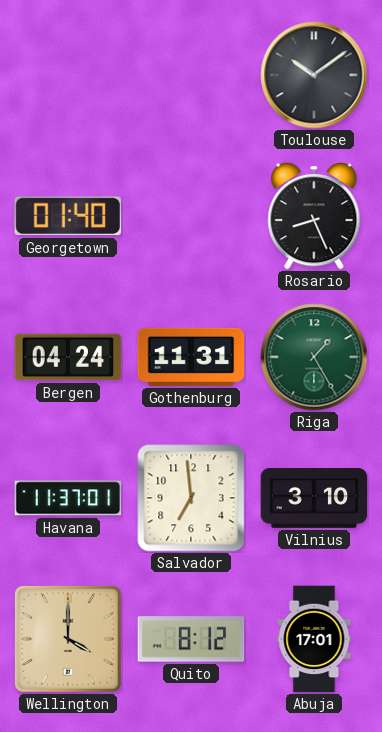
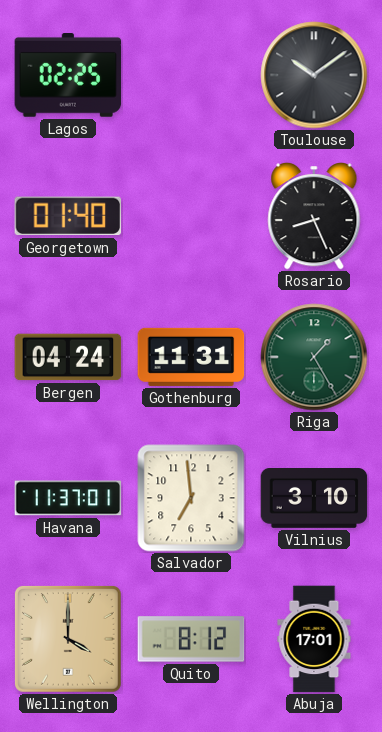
Lagos: none -> 02:25 (68, 76)
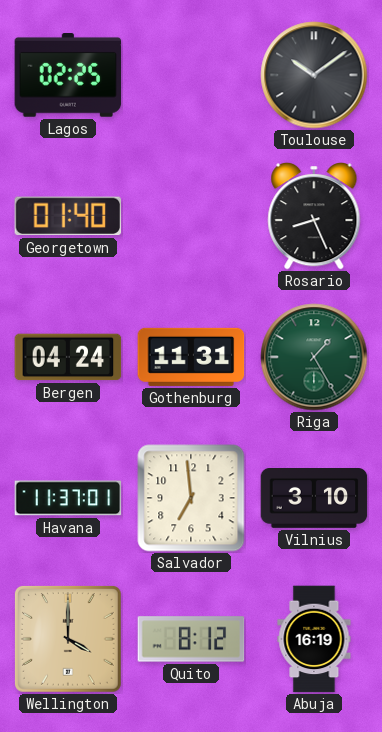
Abuja: 17:01 -> 16:19 (314, 639)
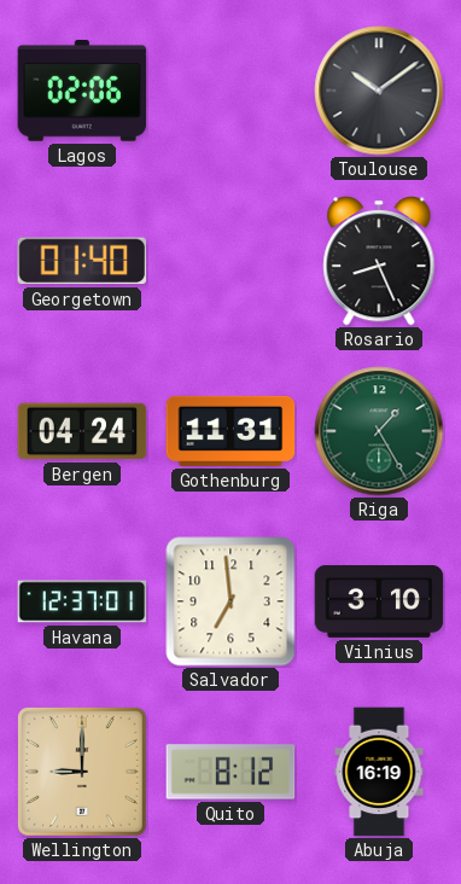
Lagos: 02:25 -> 02:06 (82, 92)
Havana: 11:37 -> 12:37 (82, 601)
Wellington: 4:00 -> 9:00 (82, 772)
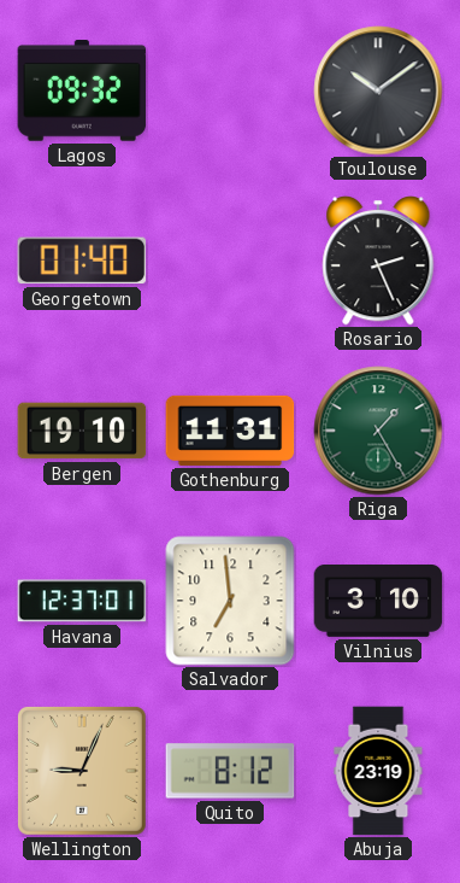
Lagos: 02:06 -> 09:32 (82, 92)
Rosario: 8:26 -> 2:26 (378, 262)
Bergen: 04:24 -> 19:10 (82, 431)
Wellington: 9:00 -> 9:04 (82, 771)
Abuja: 16:19 -> 23:19 (378, 771)
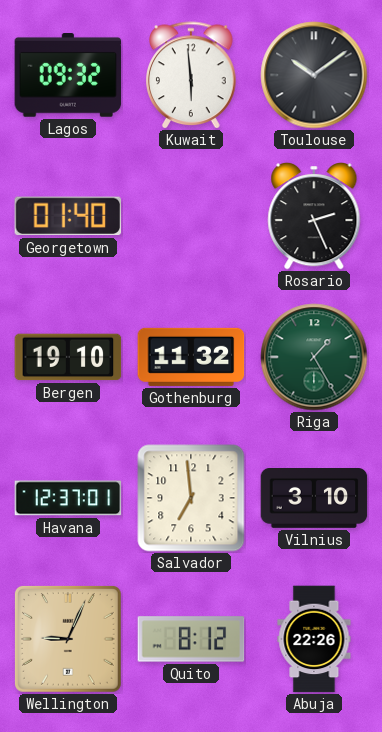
Kuwait: none -> 5:59 (191, 75)
Gothenburg: 11:31 -> 11:32 (191, 357)
Abuja: 23:19 -> 22:26 (314, 639)
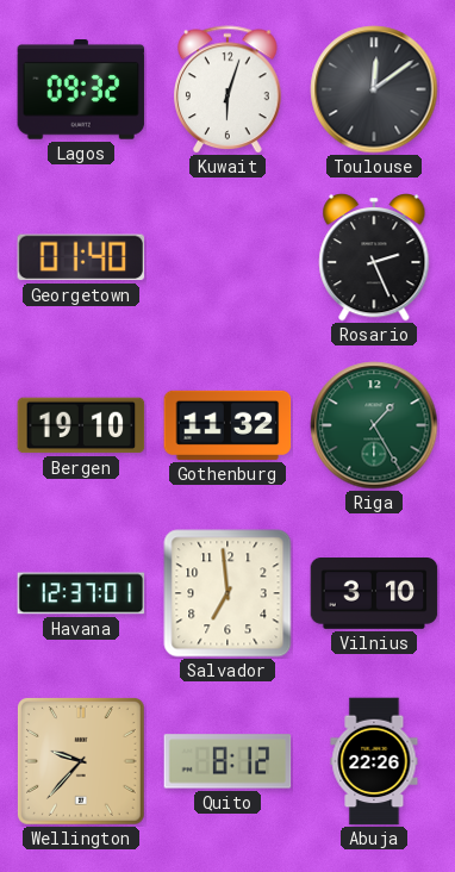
Kuwait: 5:59 -> 6:03 (227, 89)
Toulouse: 10:09 -> 12:09 (374, 89)
Wellington: 9:04 -> 9:37 (81, 761)
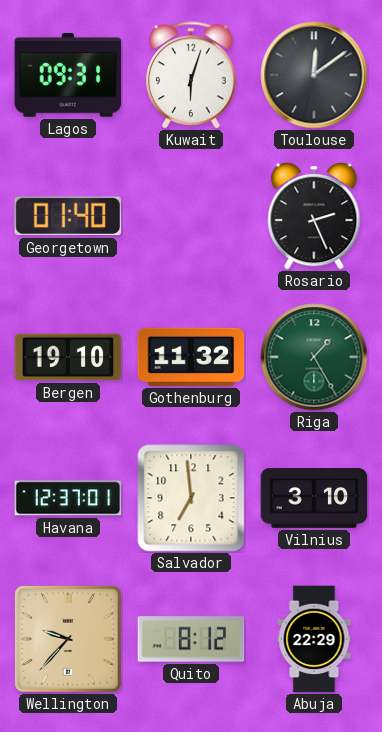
Lagos: 09:32 -> 09:31 (68, 76)
Abuja: 22:26 -> 22:29 (314, 639)
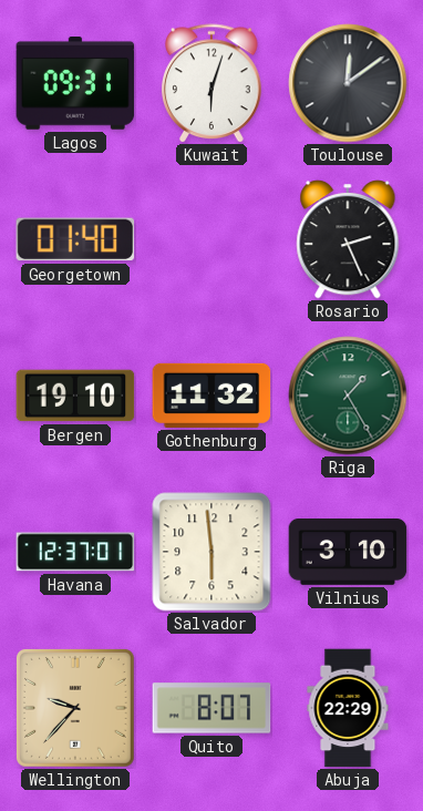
Salvador: 6:59 -> 5:59 (211, 552)
Quito: 8:12 -> 8:07 (211, 708)
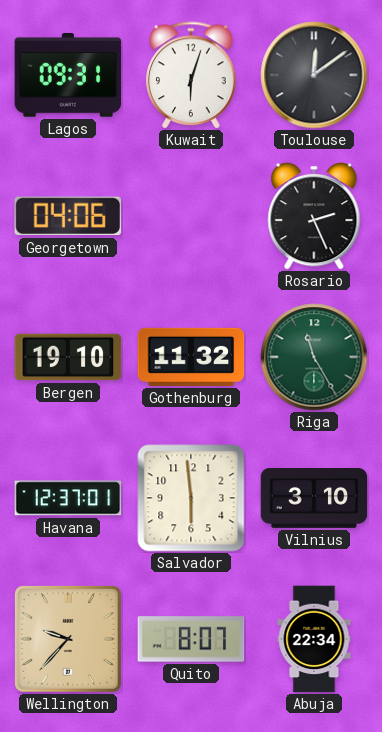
Georgetown: 01:40 -> 04:06 (68, 216)
Riga: 1:25 -> 11:25 (314, 357)
Abuja: 22:29 -> 22:34 (314, 639)
